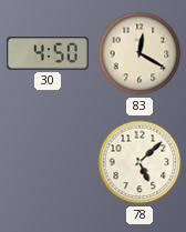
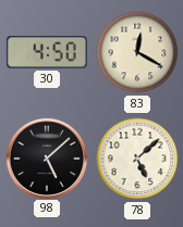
98: none -> 5:08 (46, 157)
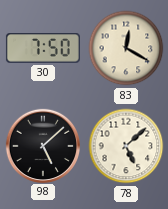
30: 4:50 -> 7:50 (43, 48)
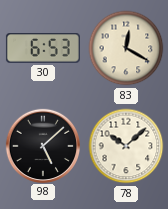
30: 7:50 -> 6:53 (43, 48)
78: 5:08 -> 10:08 (126, 146)
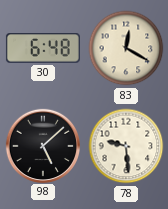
30: 6:53 -> 6:48 (43, 48)
78: 10:08 -> 9:29 (126, 146)
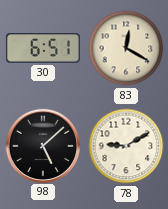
30: 6:48 -> 6:51 (43, 48)
78: 9:29 -> 9:10 (126, 146)
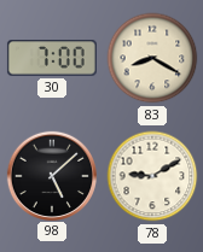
30: 6:51 -> 7:00 (52, 58)
83: 12:20 -> 8:20 (152, 58)
